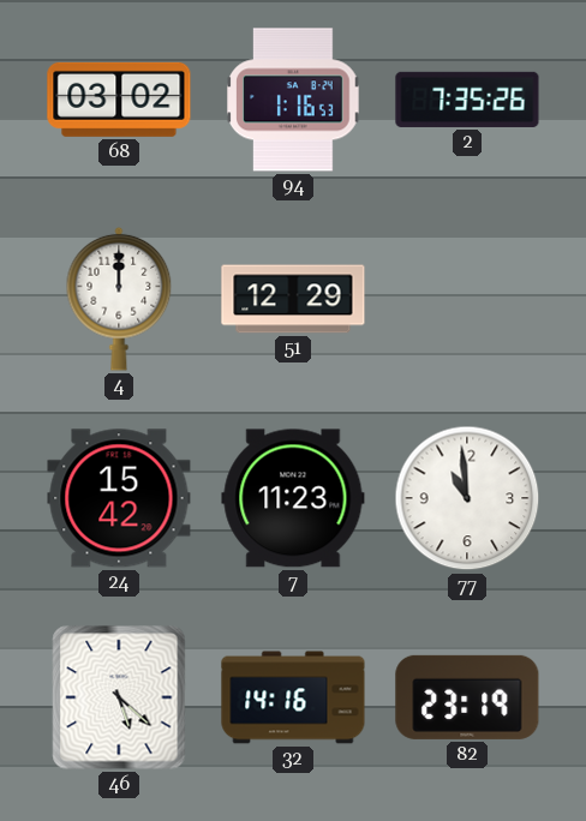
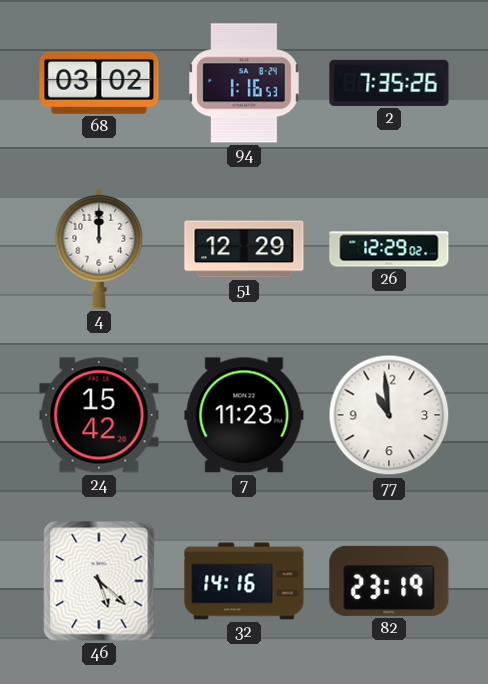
26: none -> 12:29 (389, 249)
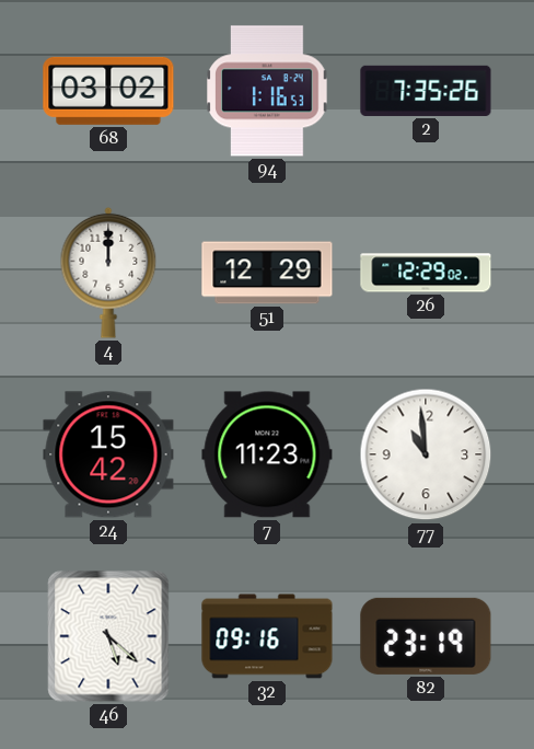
32: 14:16 -> 09:16 (267, 636)
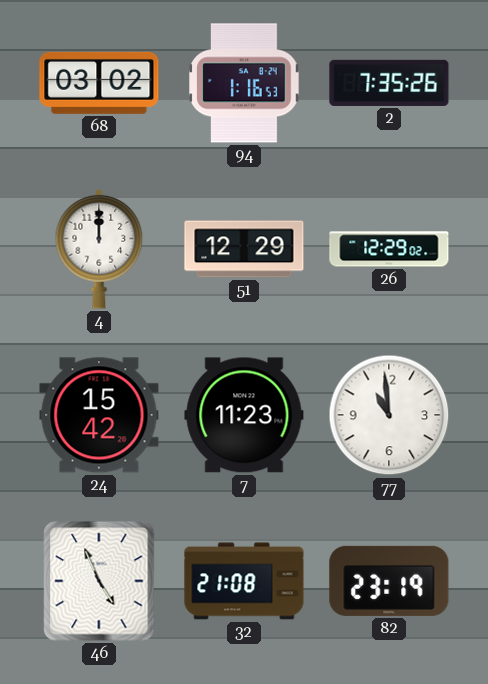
46: 5:22 -> 4:56 (99, 581)
32: 09:16 -> 21:08 (244, 581)
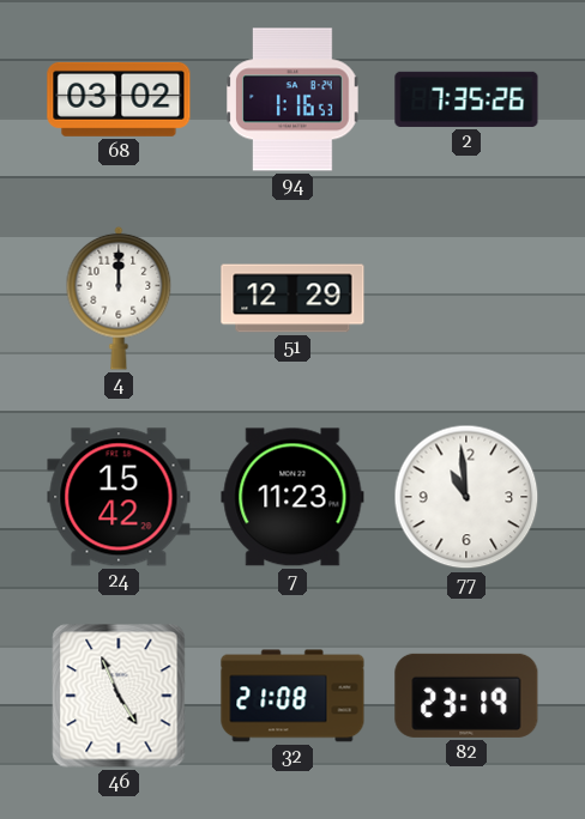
26: 12:29 -> none (389, 249)
